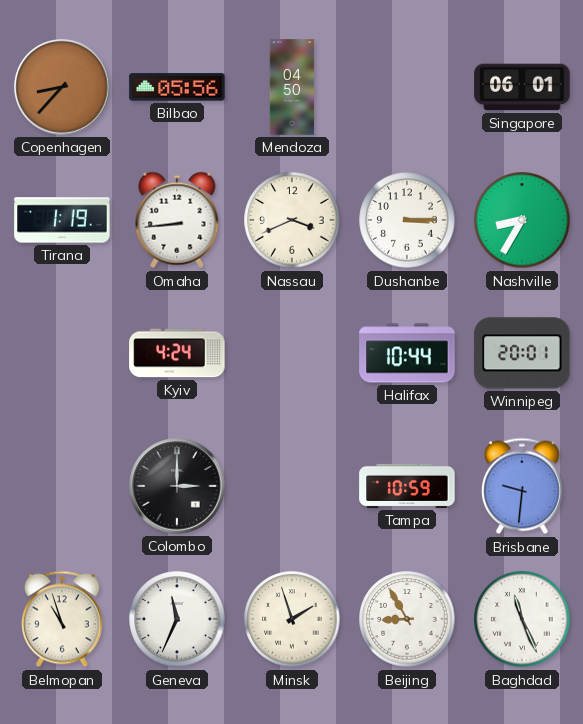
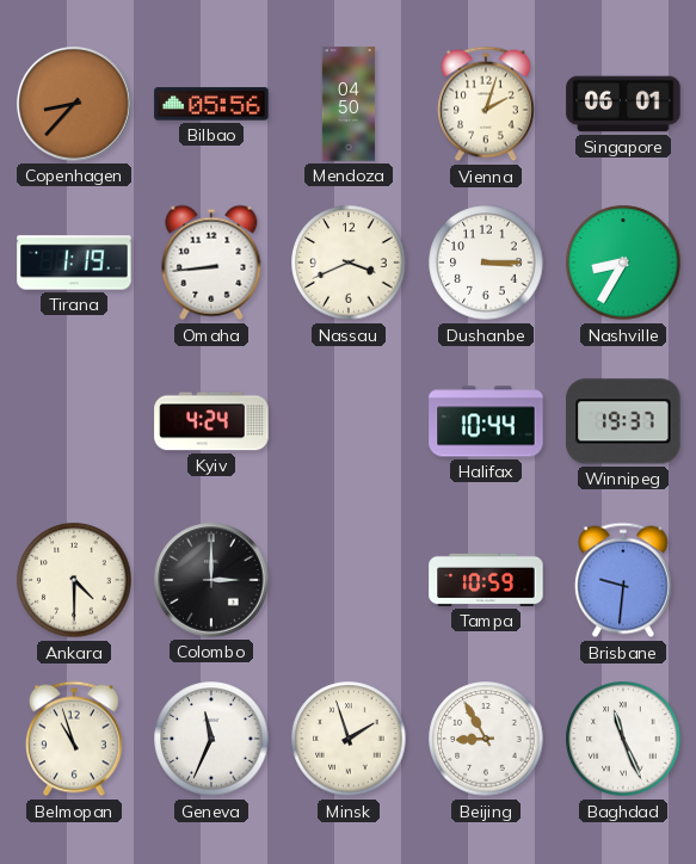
Vienna: none -> 2:03 (486, 104)
Winnipeg: 20:01 -> 19:37 (623, 421)
Ankara: none -> 4:30 (74, 580)
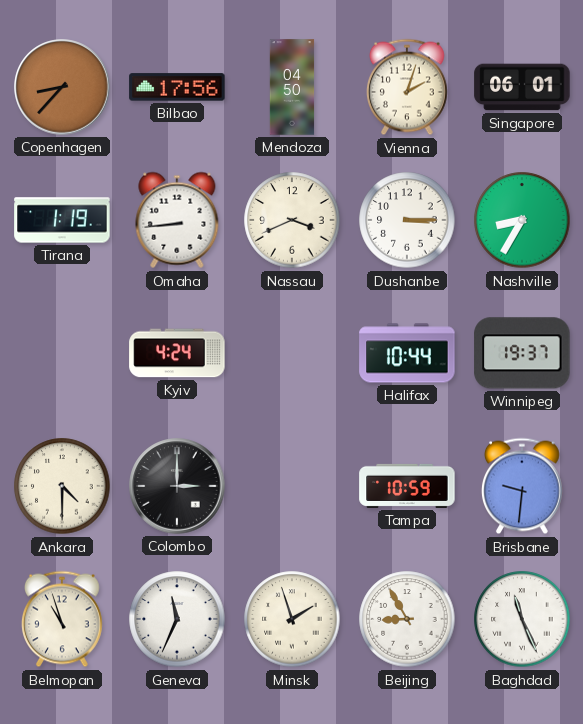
Bilbao: 05:56 -> 17:56 (177, 87)
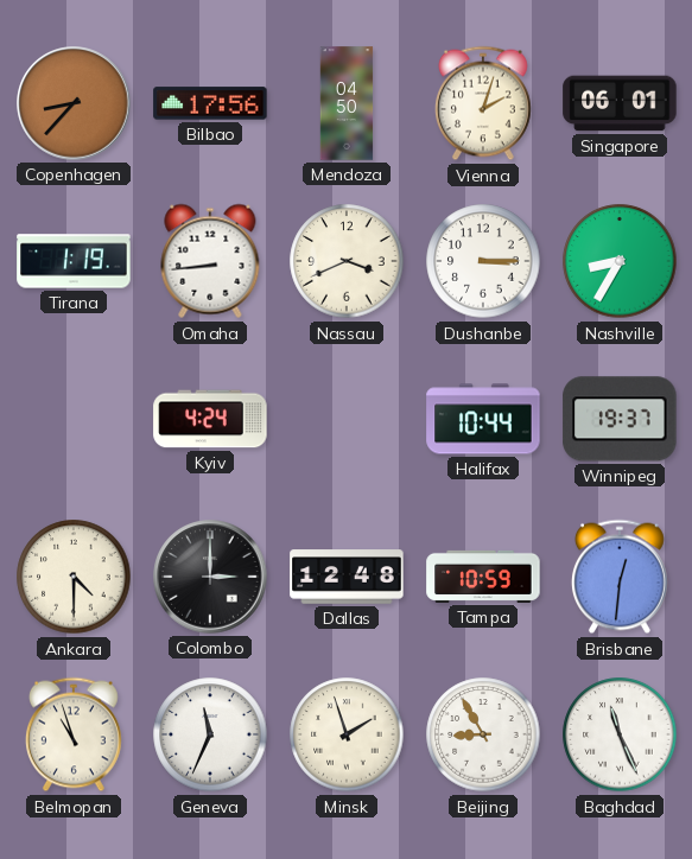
Dallas: none -> 12:48 (347, 577)
Brisbane: 9:31 -> 12:31 (620, 577)
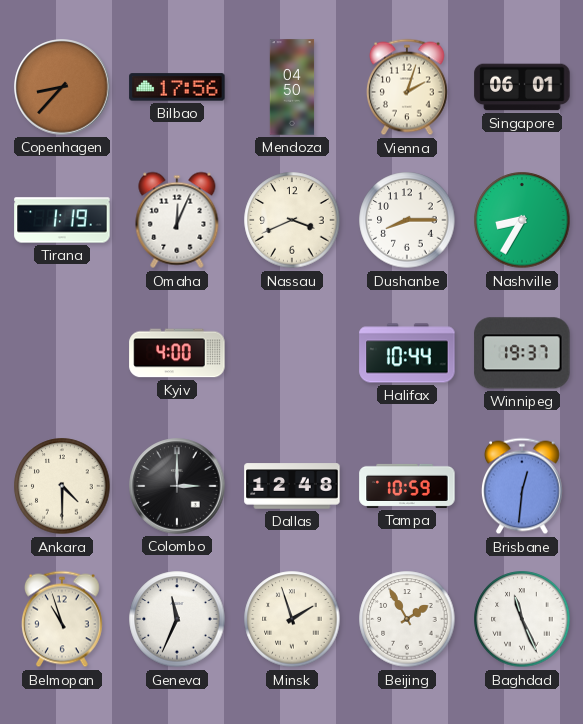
Omaha: 8:44 -> 12:04 (177, 220)
Dushanbe: 3:15 -> 8:15 (407, 220)
Kyiv: 4:24 -> 4:00 (177, 353)
Beijing: 8:55 -> 1:55 (407, 619)
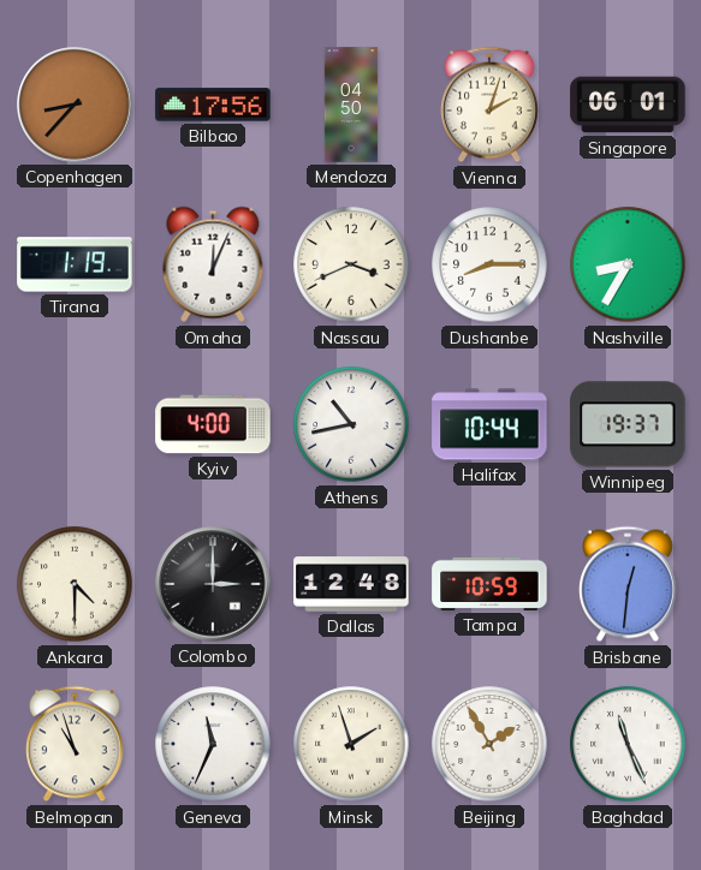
Athens: none -> 10:43 (351, 424)
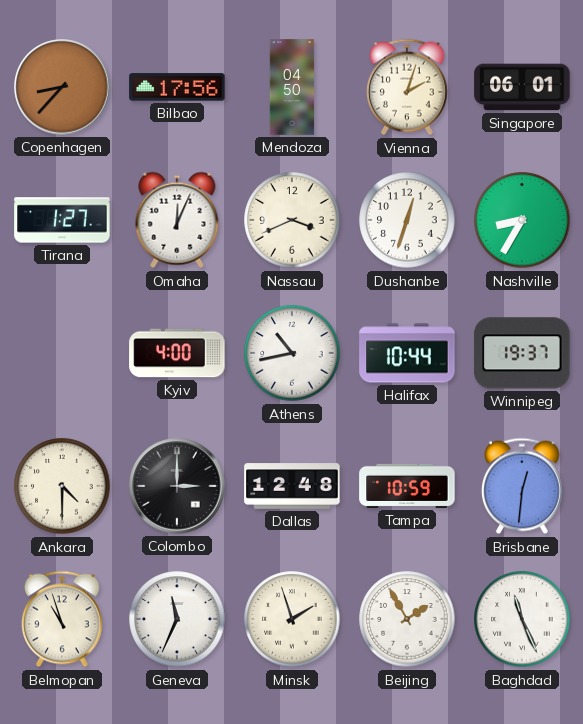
Tirana: 1:19 -> 1:27 (62, 220)
Dushanbe: 8:15 -> 12:33 (407, 220)
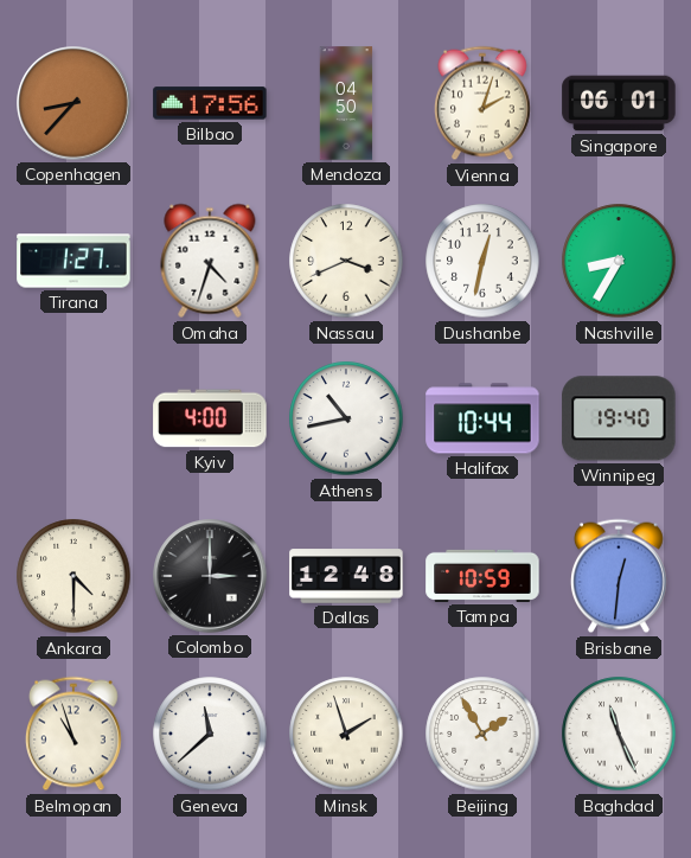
Omaha: 12:04 -> 4:33 (210, 261)
Dushanbe: 12:33 -> 12:32 (482, 261)
Winnipeg: 19:37 -> 19:40 (619, 418)
Geneva: 11:34 -> 11:38 (210, 734)
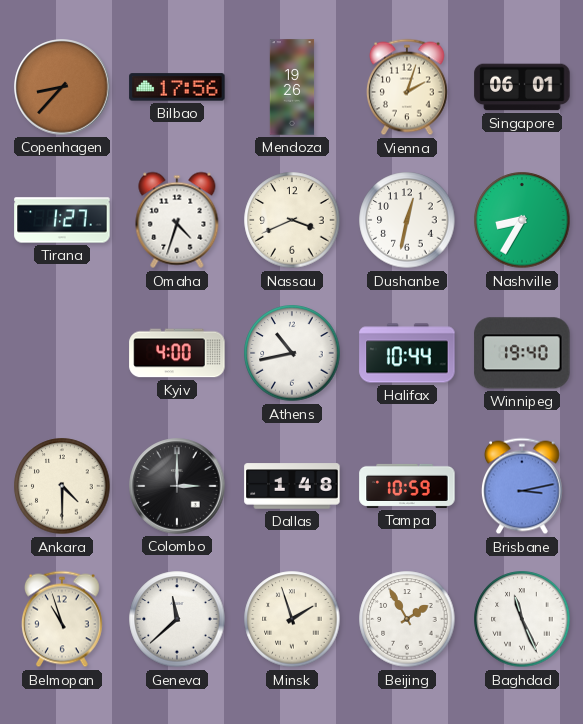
Mendoza: 04:50 -> 19:26 (292, 87)
Dallas: 12:48 -> 1:48 (292, 486)
Brisbane: 12:31 -> 3:13 (522, 486)
